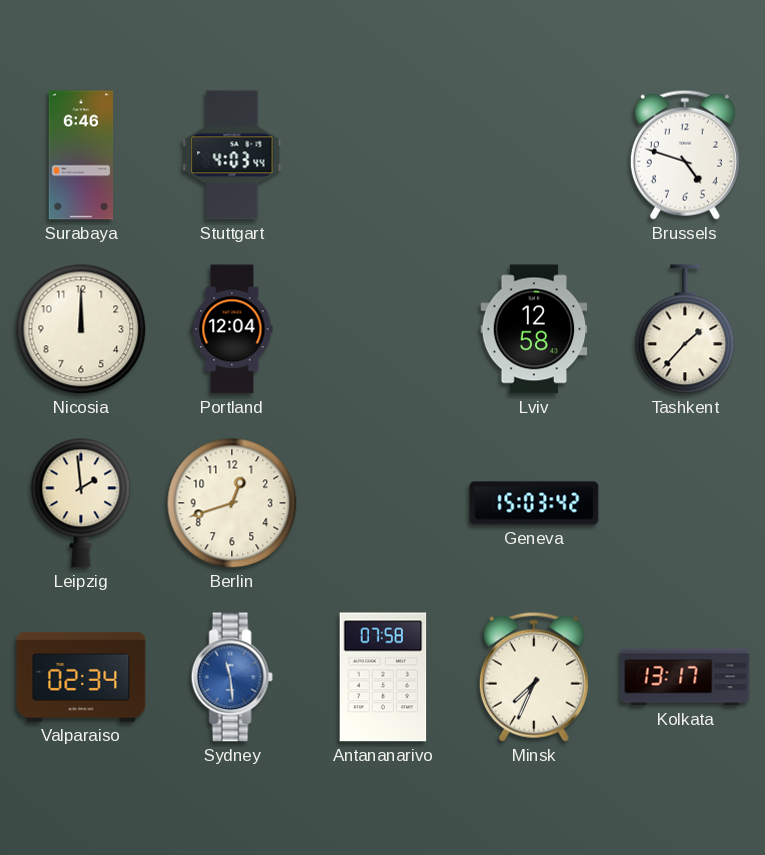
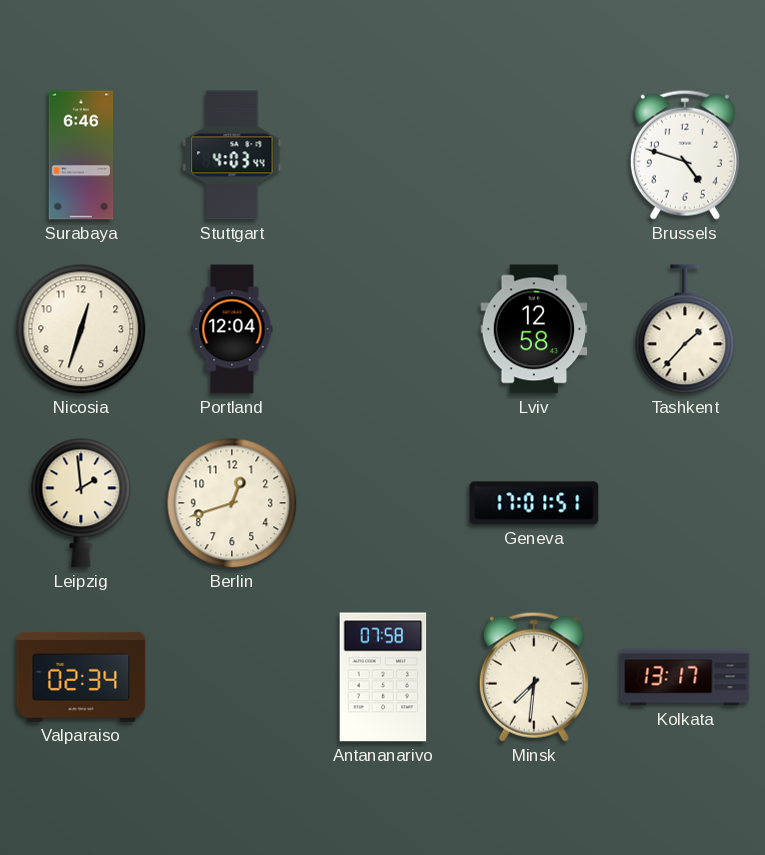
Nicosia: 12:00 -> 12:33 (81, 329)
Geneva: 15:03 -> 17:01 (534, 503)
Sydney: 11:29 -> none (232, 677)
Minsk: 7:34 -> 7:31 (534, 677)
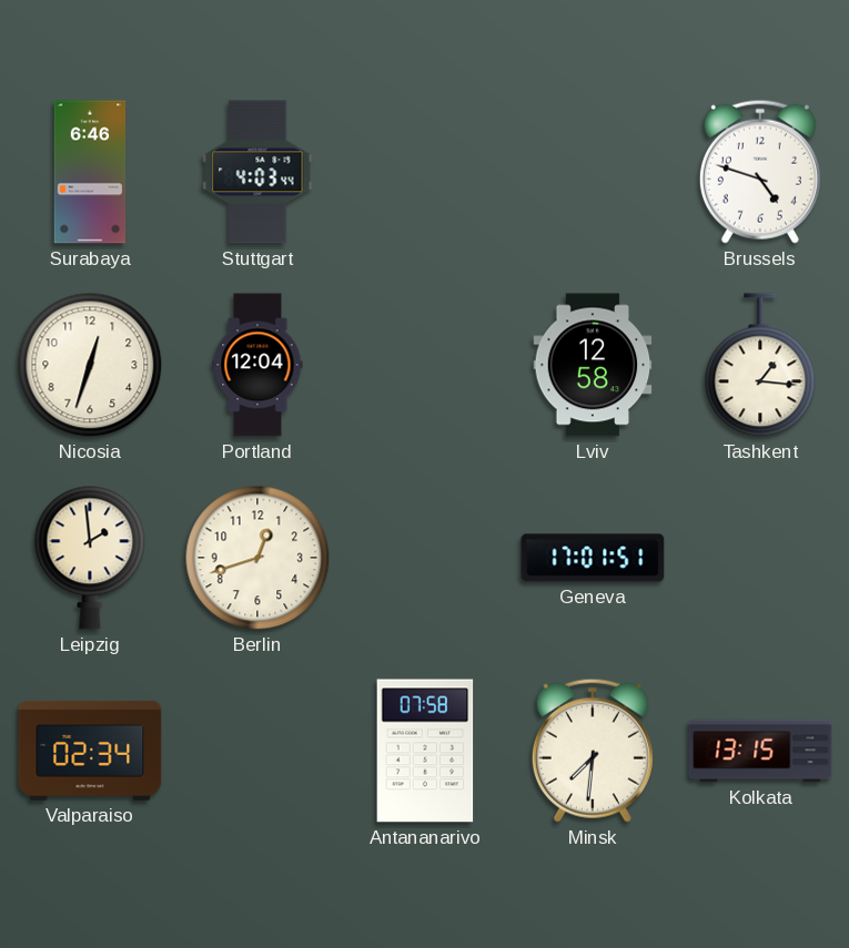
Tashkent: 1:37 -> 1:16 (760, 365)
Kolkata: 13:17 -> 13:15 (760, 751)
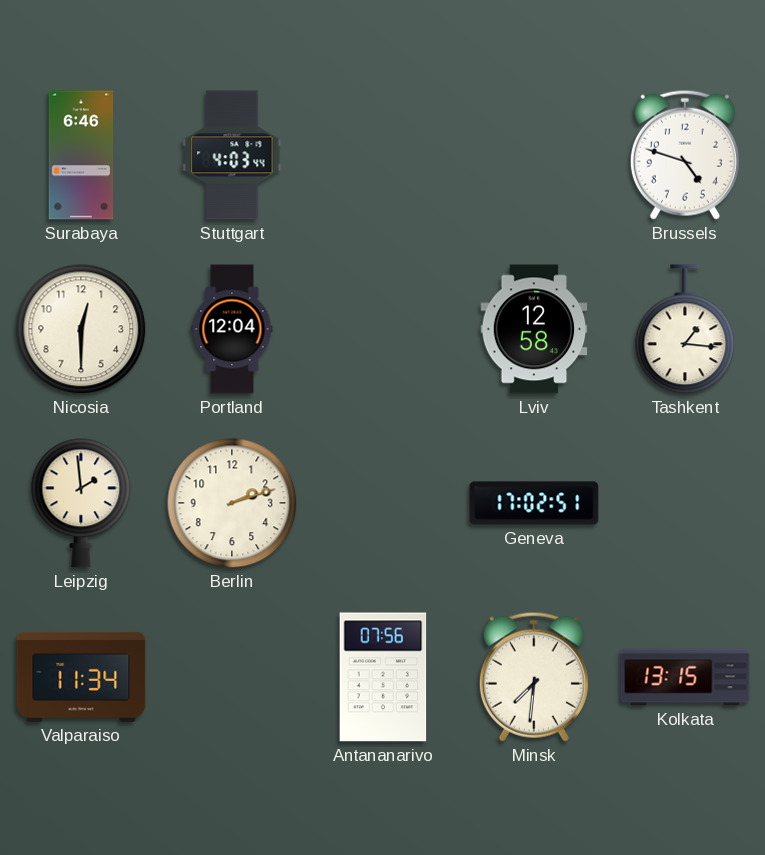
Nicosia: 12:33 -> 12:30 (81, 329)
Berlin: 12:42 -> 2:12 (232, 503)
Geneva: 17:01 -> 17:02 (534, 503)
Valparaiso: 02:34 -> 11:34 (81, 677)
Antananarivo: 07:58 -> 07:56 (383, 677)
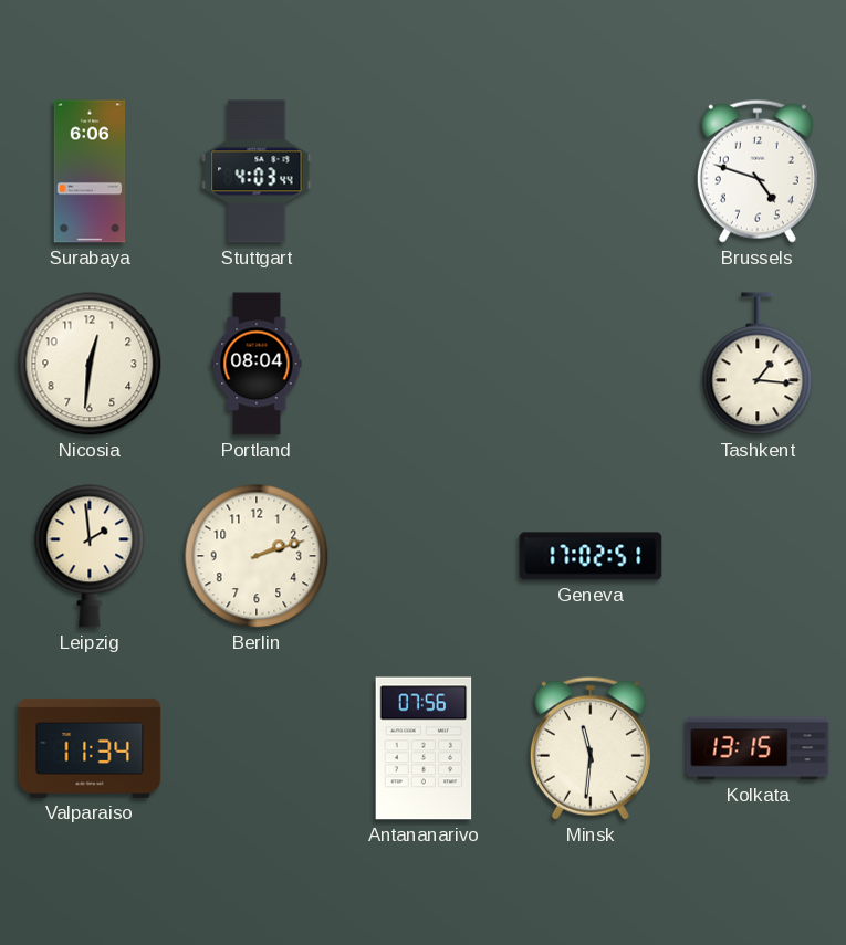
Surabaya: 6:46 -> 6:06 (90, 171)
Nicosia: 12:30 -> 12:31 (90, 364)
Portland: 12:04 -> 08:04 (257, 364)
Lviv: 12:58 -> none (534, 329)
Minsk: 7:31 -> 11:31 (591, 748)
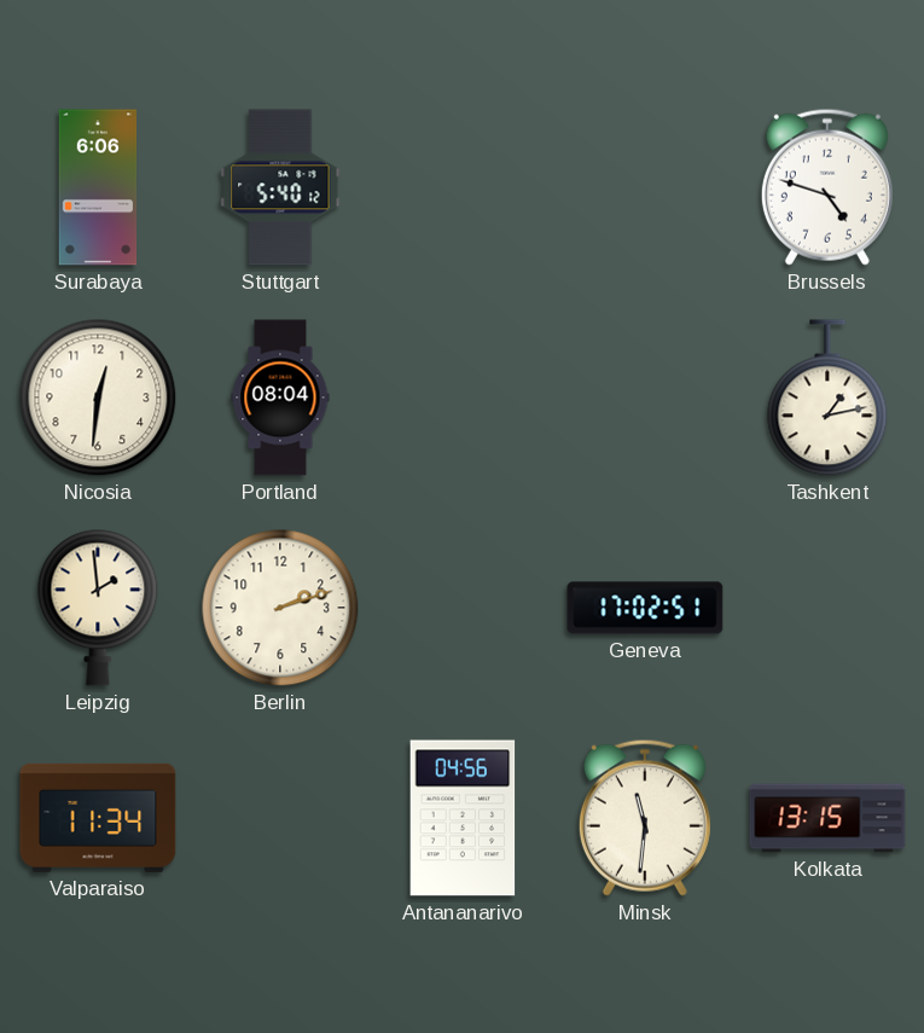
Stuttgart: 4:03 -> 5:40 (280, 187)
Tashkent: 1:16 -> 1:13 (827, 397)
Antananarivo: 07:56 -> 04:56 (463, 818)
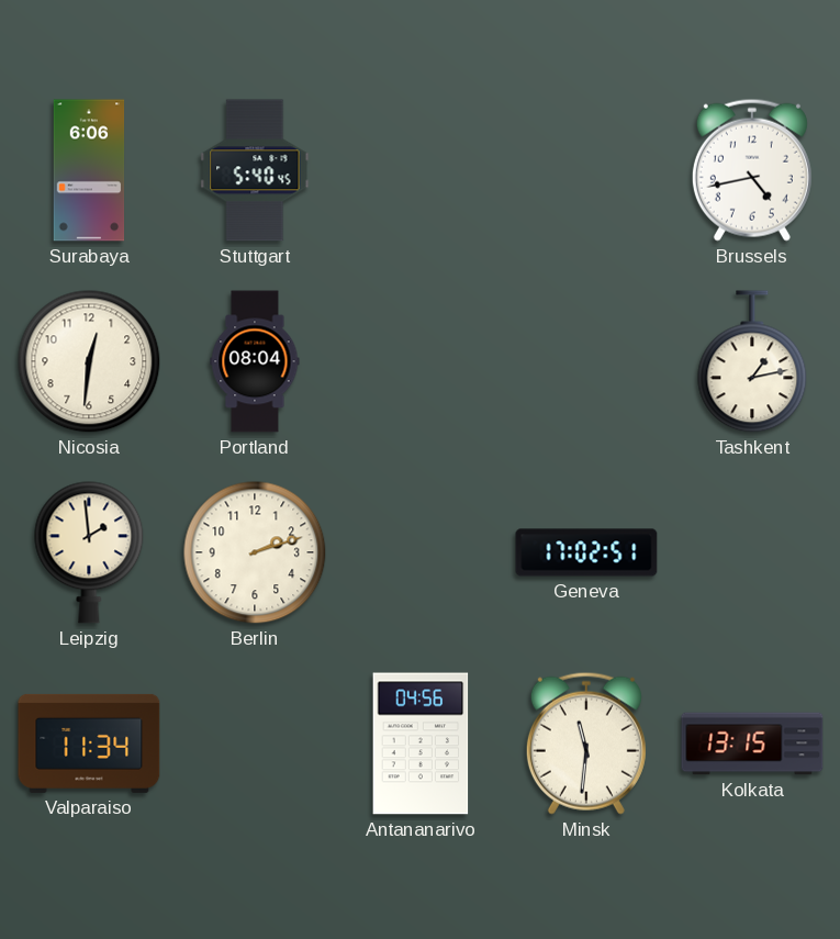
Stuttgart: 5:40:12 -> 5:40:45 (255, 170)
Brussels: 4:48 -> 4:43 (752, 170)
